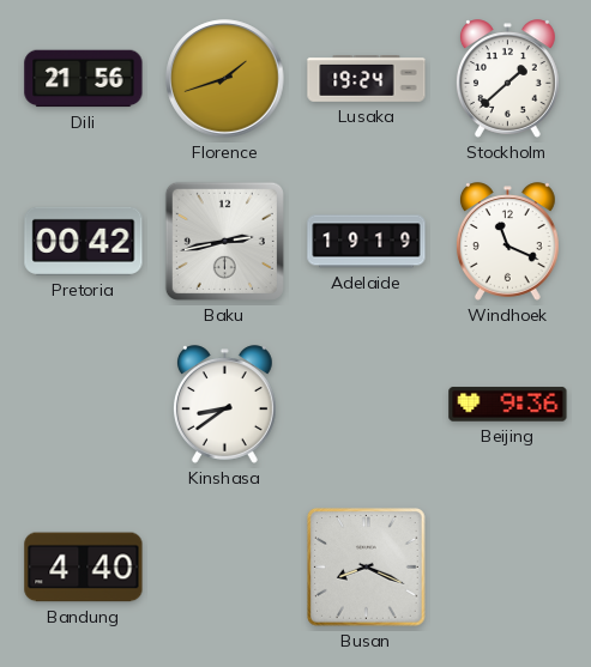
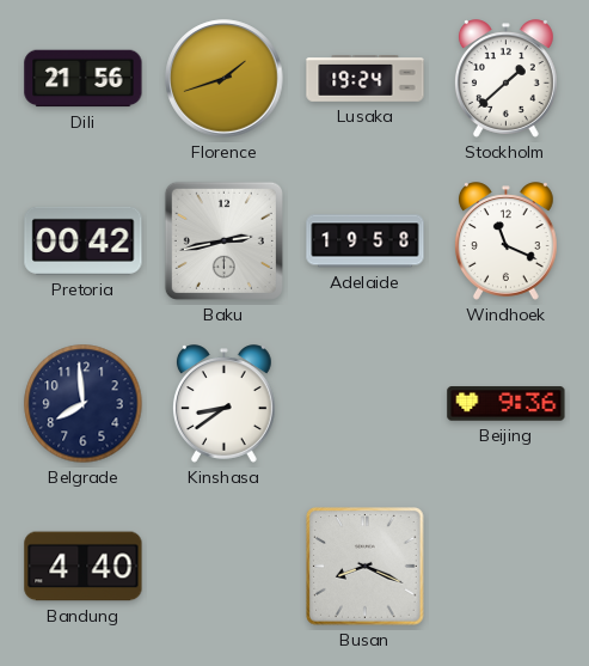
Adelaide: 19:19 -> 19:58 (366, 242)
Belgrade: none -> 7:59 (84, 404)
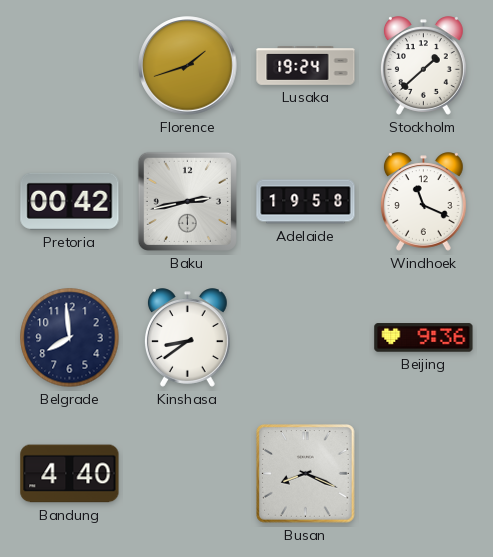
Dili: 21:56 -> none (84, 79)
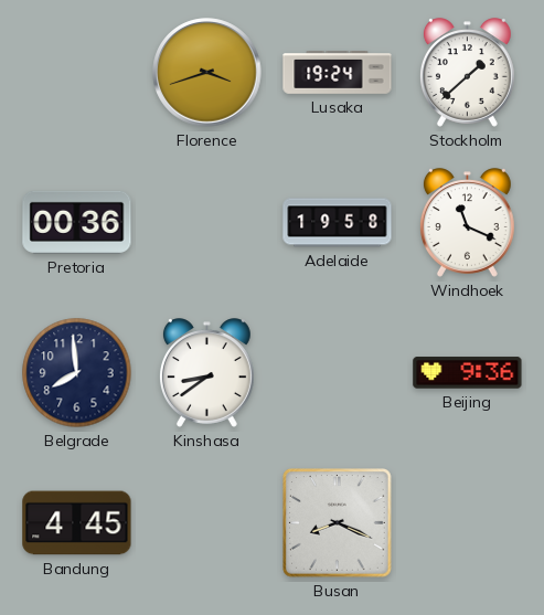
Florence: 1:42 -> 3:42 (207, 73)
Pretoria: 00:42 -> 00:36 (77, 222)
Baku: 2:43 -> none (187, 201)
Bandung: 4:40 -> 4:45 (77, 523)
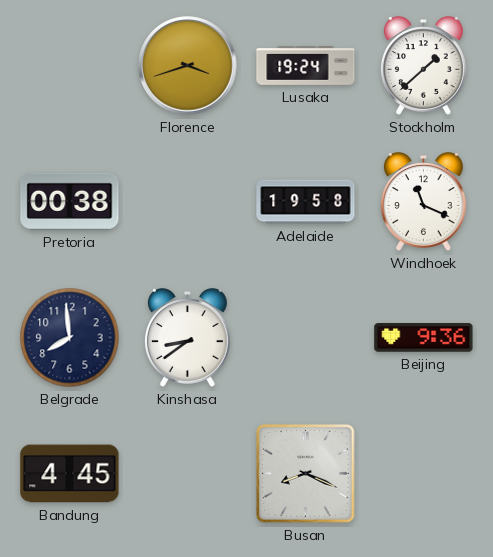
Pretoria: 00:36 -> 00:38 (70, 201)
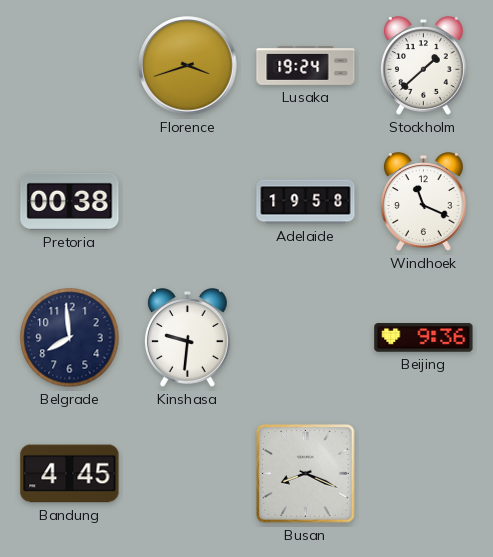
Kinshasa: 8:39 -> 9:31 (187, 338)
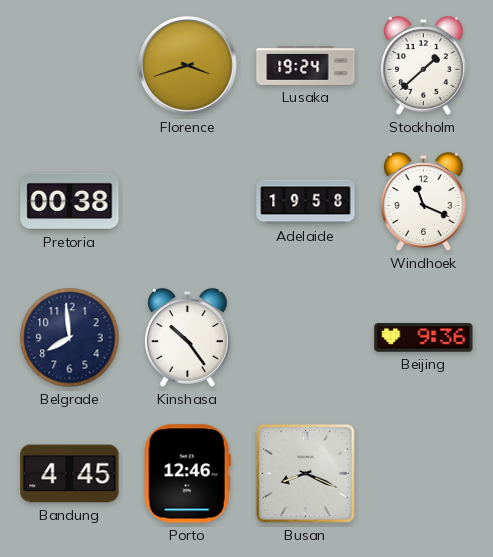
Kinshasa: 9:31 -> 10:24 (187, 338)
Porto: none -> 12:46 (187, 474)
